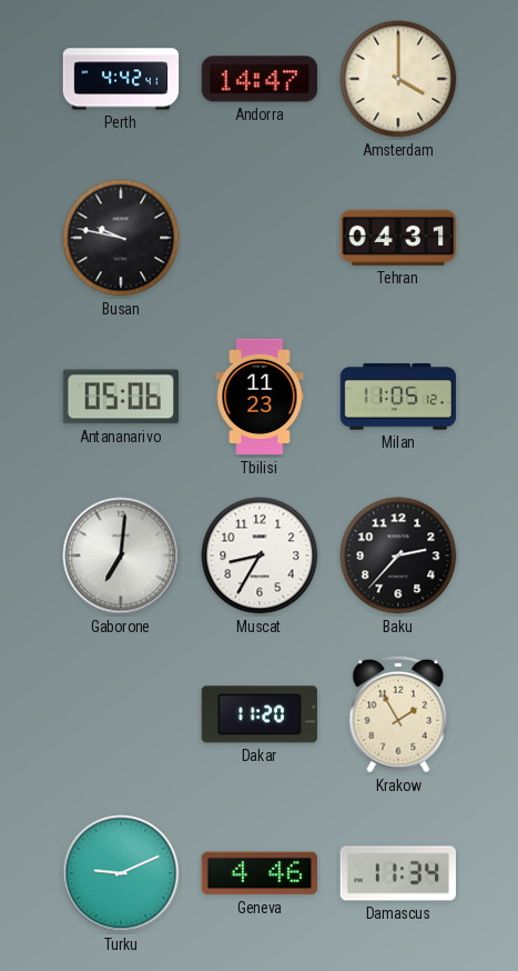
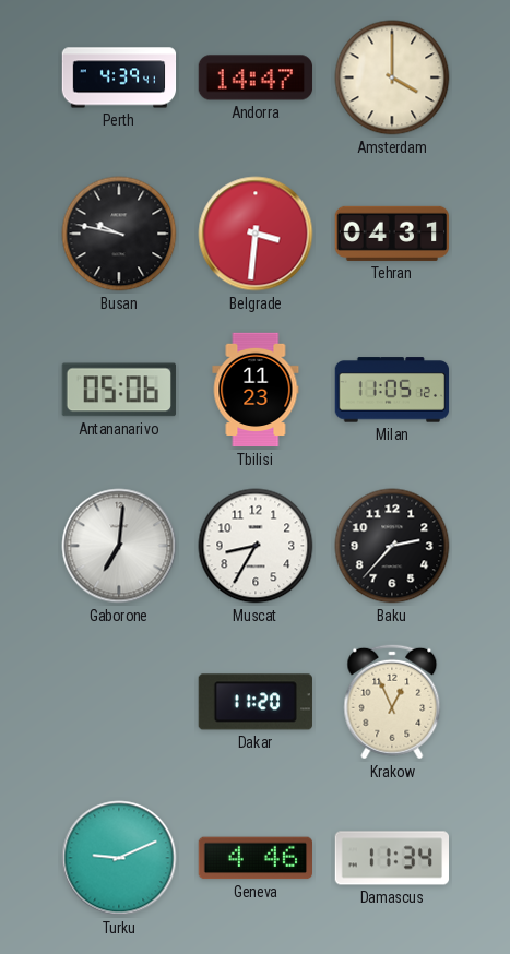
Perth: 4:42 -> 4:39 (119, 77)
Belgrade: none -> 3:31 (256, 234)
Krakow: 1:55 -> 12:56 (392, 702)
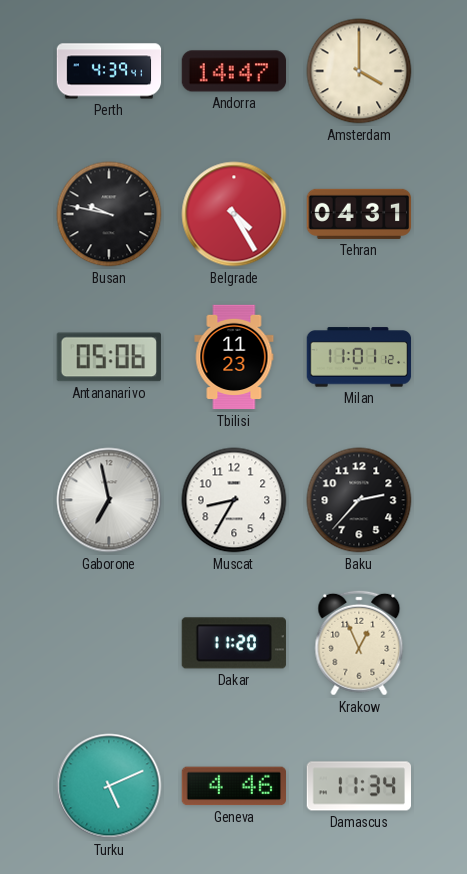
Belgrade: 3:31 -> 4:25 (234, 214)
Milan: 11:05 -> 11:01 (359, 357)
Gaborone: 7:01 -> 6:58 (109, 500)
Turku: 9:11 -> 5:11 (109, 786)
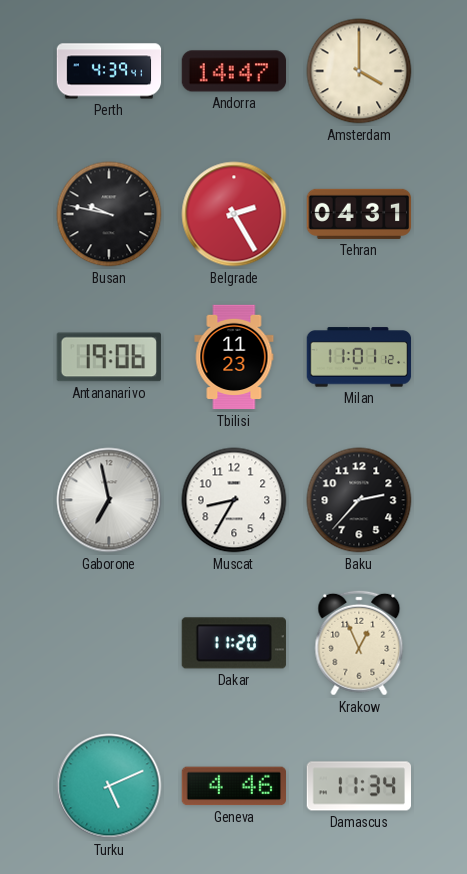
Belgrade: 4:25 -> 2:25 (234, 214)
Antananarivo: 05:06 -> 19:06 (109, 357)
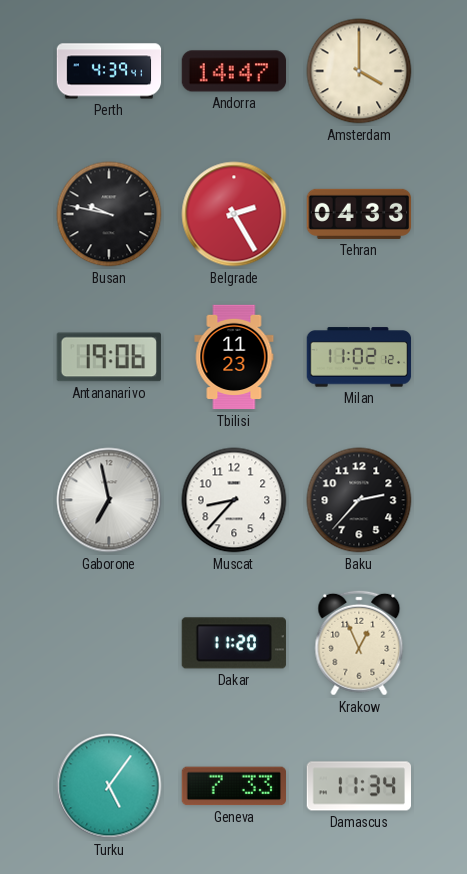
Tehran: 04:31 -> 04:33 (359, 214)
Milan: 11:01 -> 11:02 (359, 357)
Muscat: 8:35 -> 8:37 (234, 500)
Turku: 5:11 -> 5:06 (109, 786)
Geneva: 4:46 -> 7:33 (233, 786)
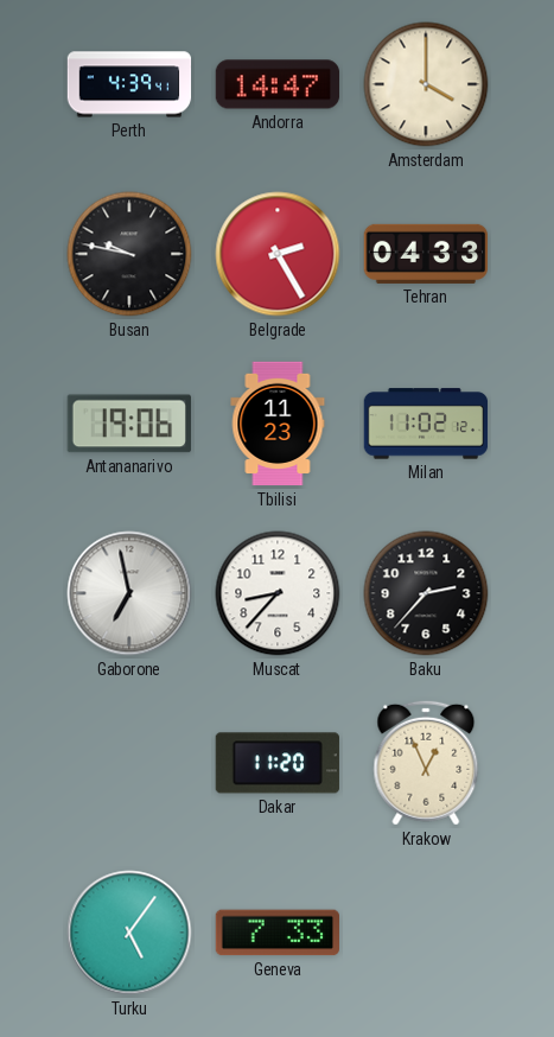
Damascus: 11:34 -> none (358, 786)
